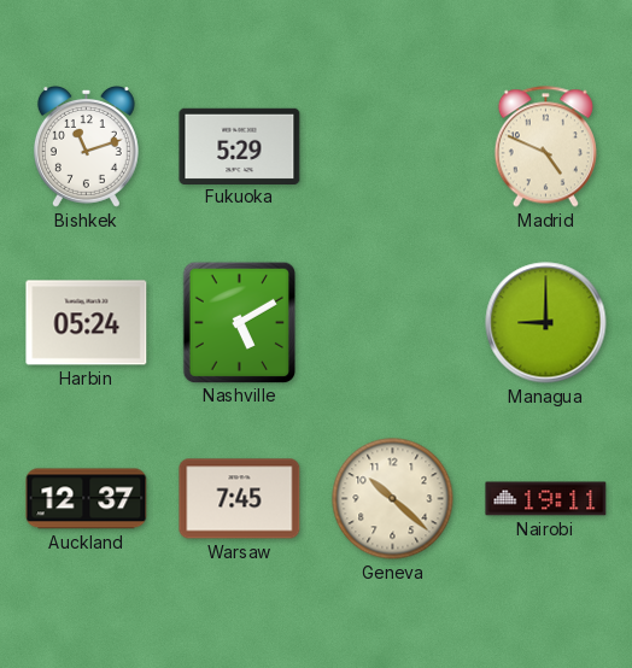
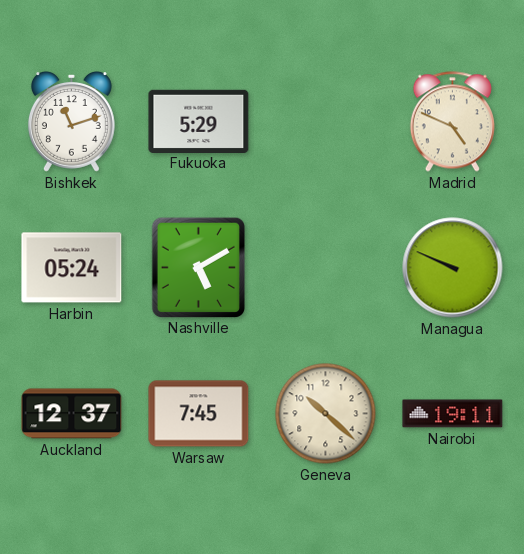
Managua: 9:00 -> 9:49 (453, 268)
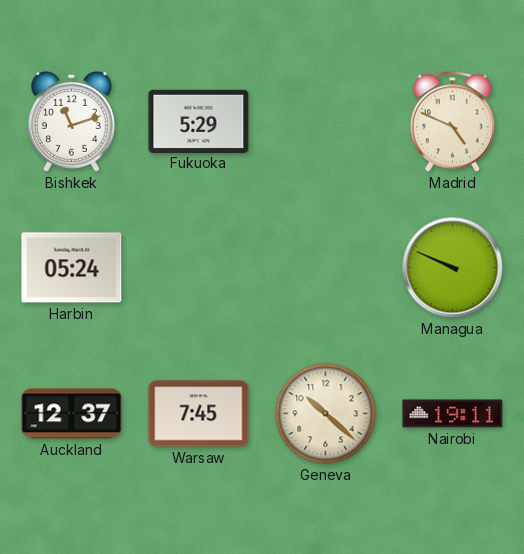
Nashville: 5:10 -> none (198, 267)
